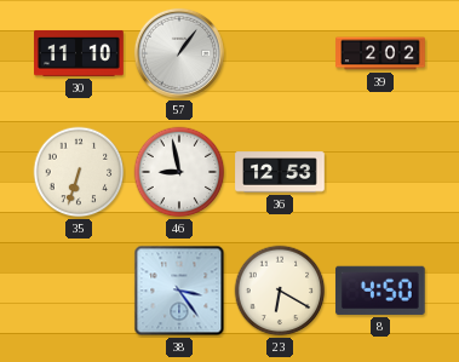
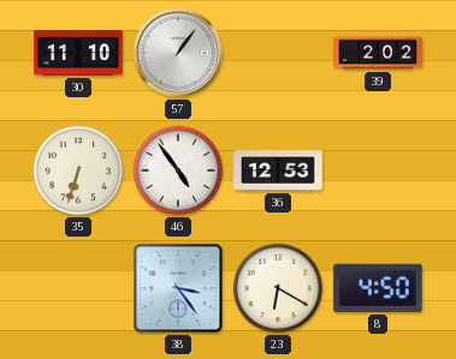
46: 8:58 -> 4:54 (178, 170)
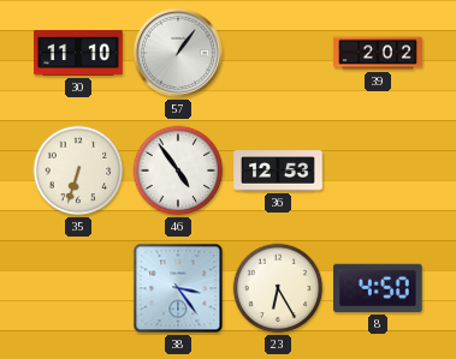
23: 6:20 -> 6:25 (278, 288)
